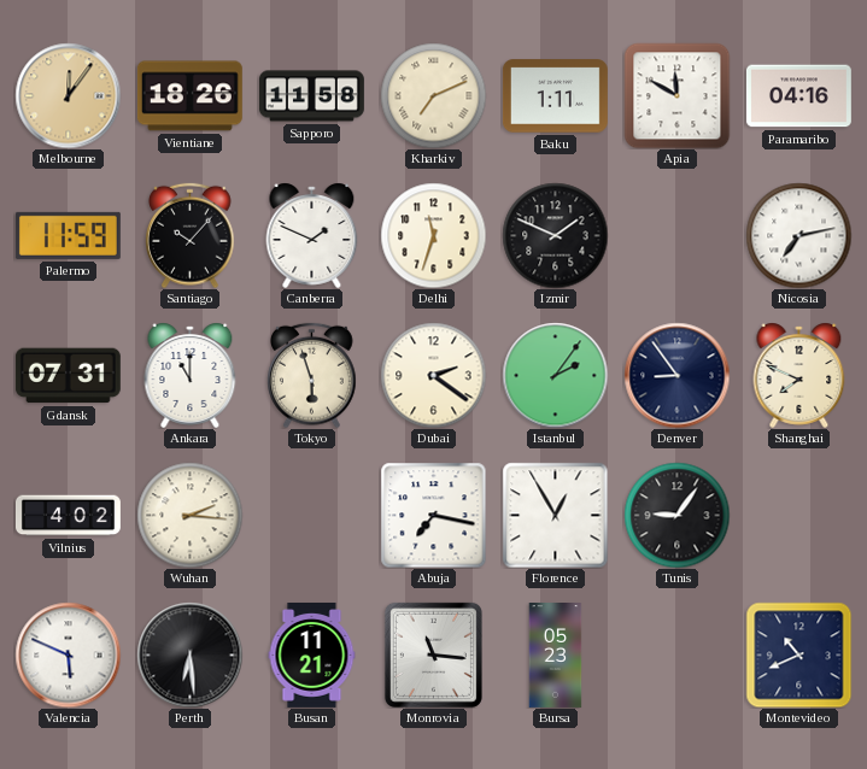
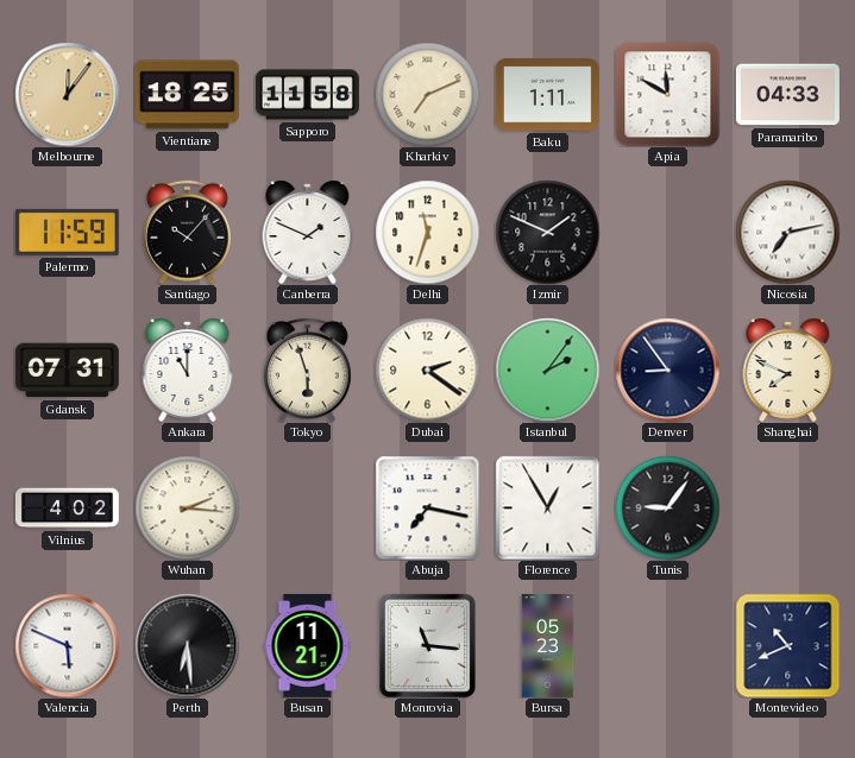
Vientiane: 18:26 -> 18:25 (187, 95)
Paramaribo: 04:16 -> 04:33 (787, 95)
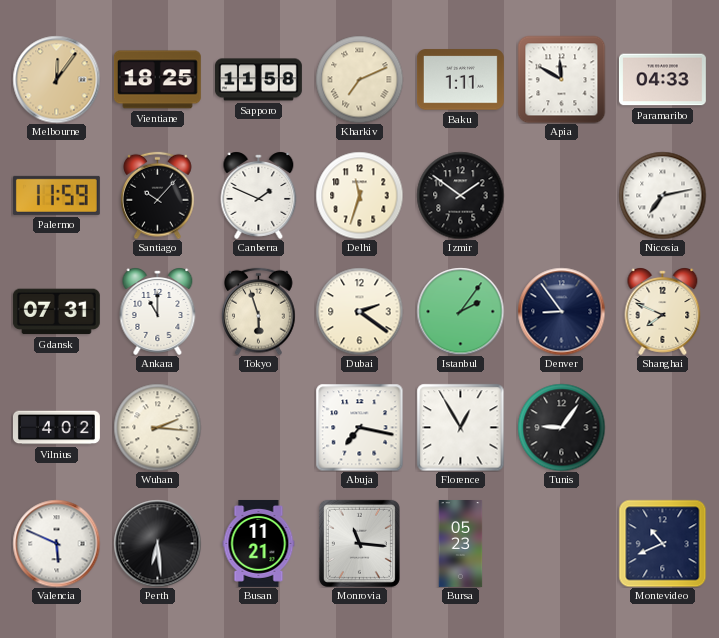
Izmir: 1:49 -> 1:51 (460, 195)
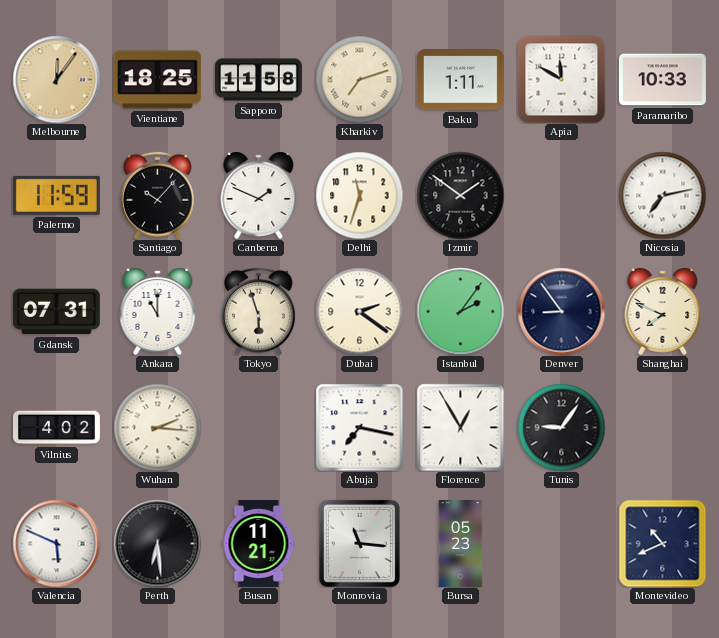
Kharkiv: 7:11 -> 7:12 (359, 79)
Paramaribo: 04:33 -> 10:33 (662, 80)
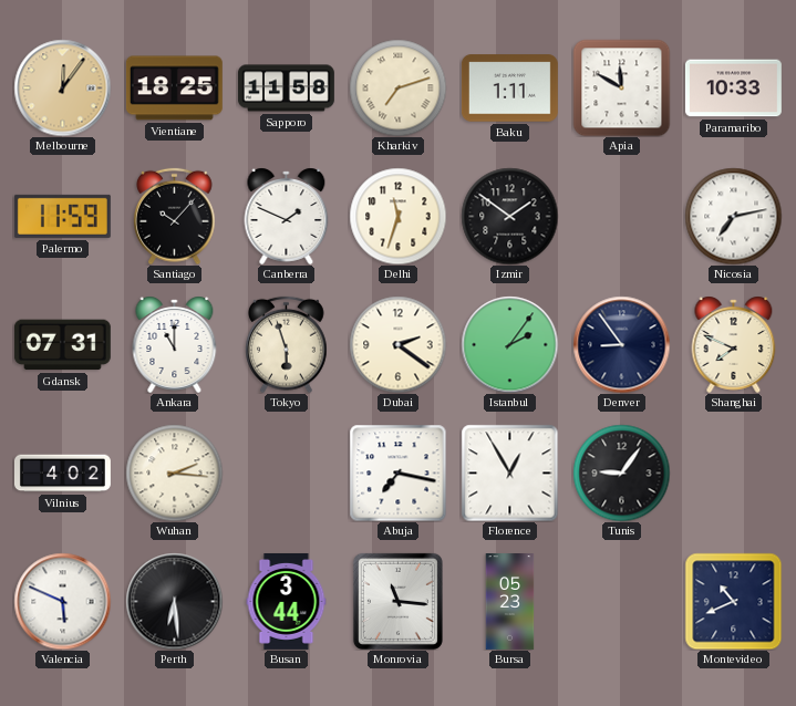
Busan: 11:21 -> 3:44 (287, 601)
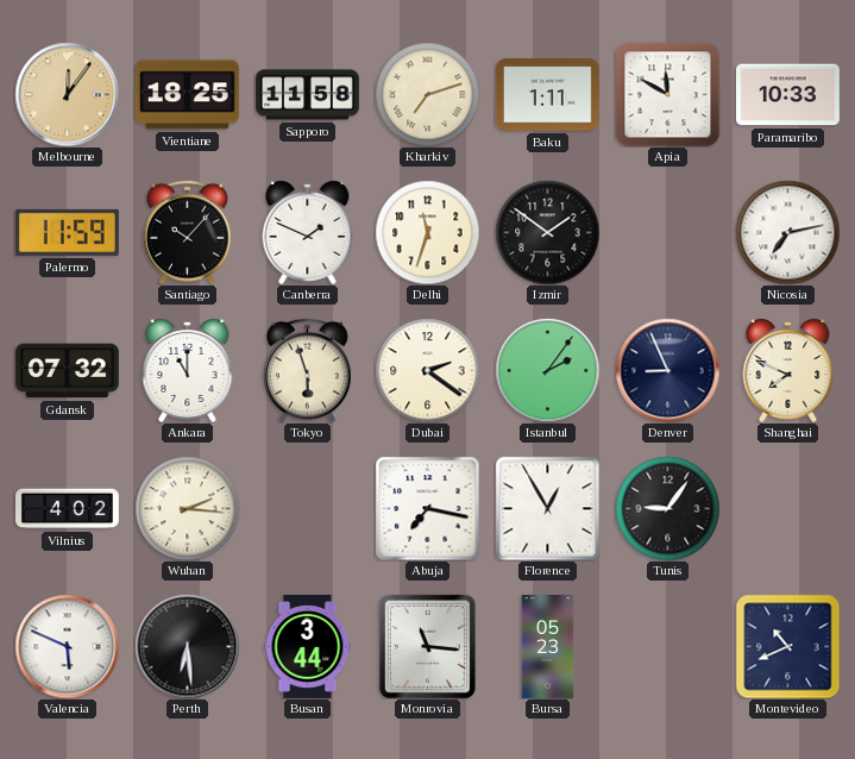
Gdansk: 07:31 -> 07:32 (67, 371)
Denver: 8:54 -> 8:56 (667, 370)
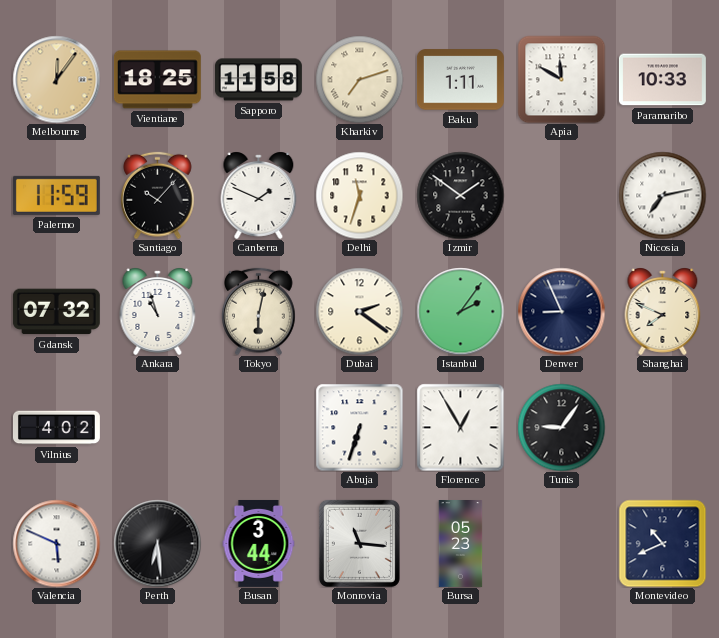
Ankara: 11:00 -> 10:57 (158, 311)
Tokyo: 5:57 -> 6:02 (259, 311)
Wuhan: 2:16 -> none (187, 508)
Abuja: 7:17 -> 6:33 (359, 427)
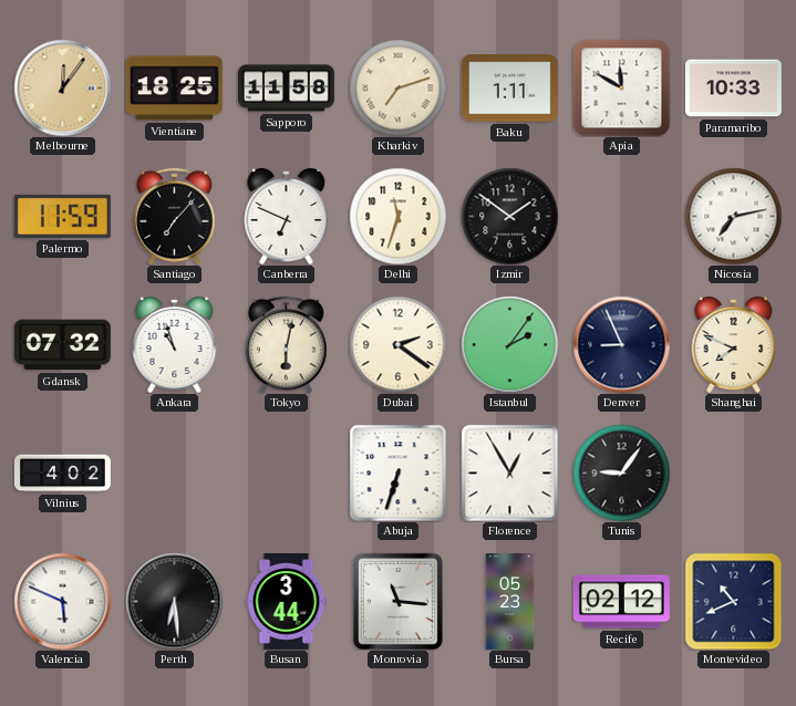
Santiago: 10:07 -> 7:07 (175, 216)
Canberra: 1:49 -> 6:49 (287, 216)
Recife: none -> 02:12 (621, 602)
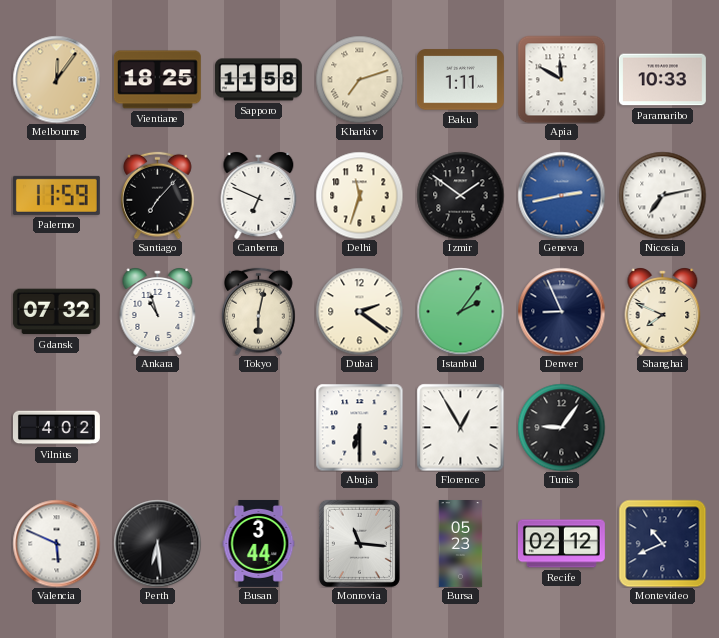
Geneva: none -> 2:43 (561, 195)
Abuja: 6:33 -> 6:30 (359, 427)
